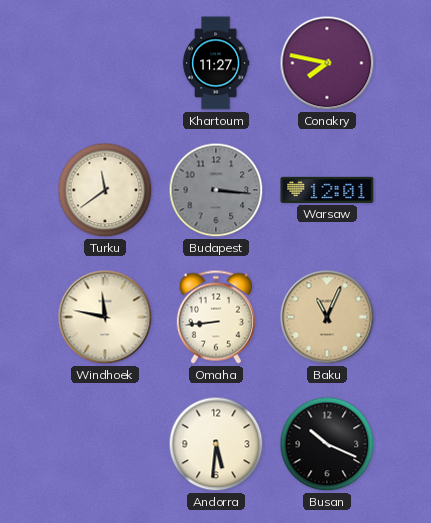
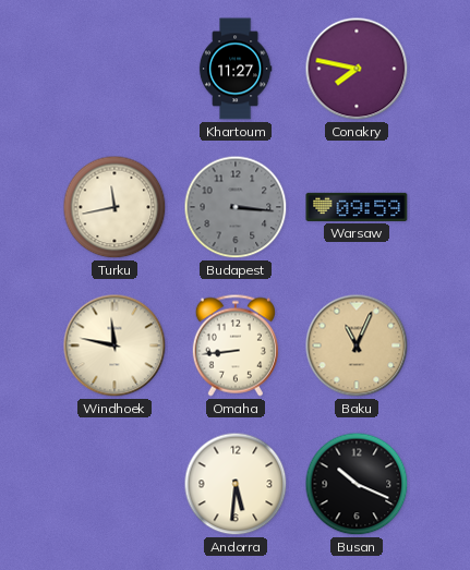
Turku: 11:39 -> 11:43 (115, 207)
Warsaw: 12:01 -> 09:59 (357, 207)
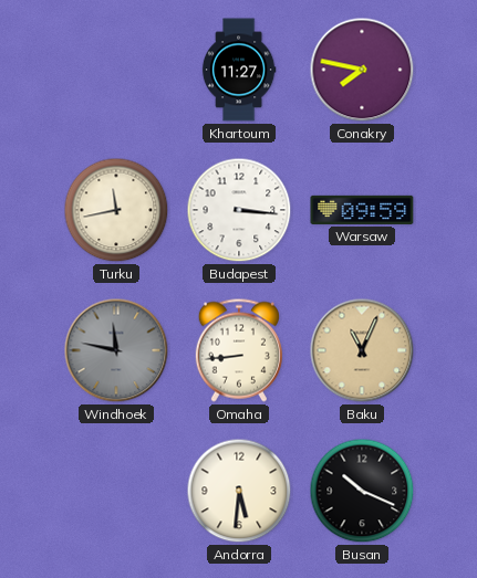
Budapest dial: grey -> white (239, 210)
Windhoek dial: cream -> grey (116, 350)
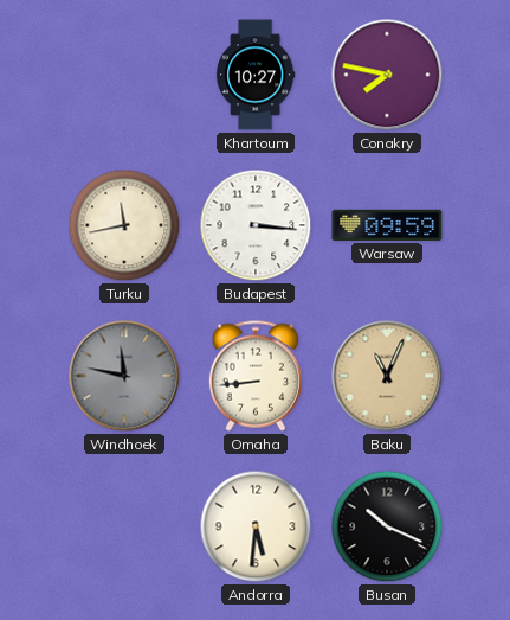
Khartoum: 11:27 -> 10:27 (256, 75)
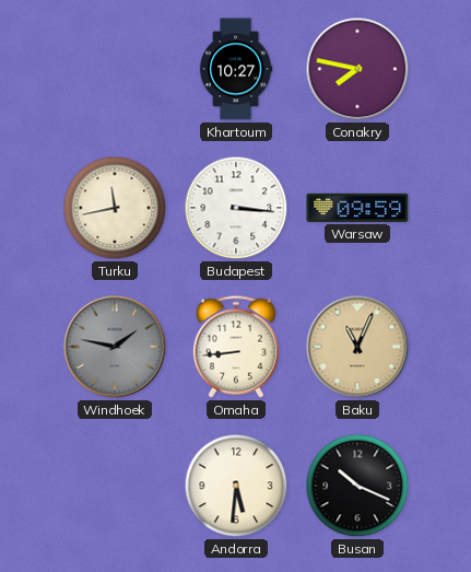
Windhoek: 11:47 -> 1:47 (115, 347)
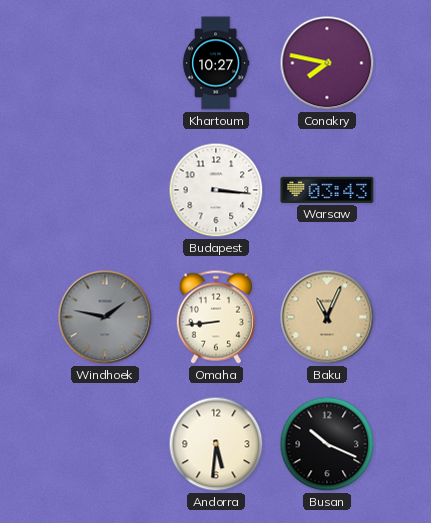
Turku: 11:43 -> none (115, 208)
Warsaw: 09:59 -> 03:43 (327, 190)
